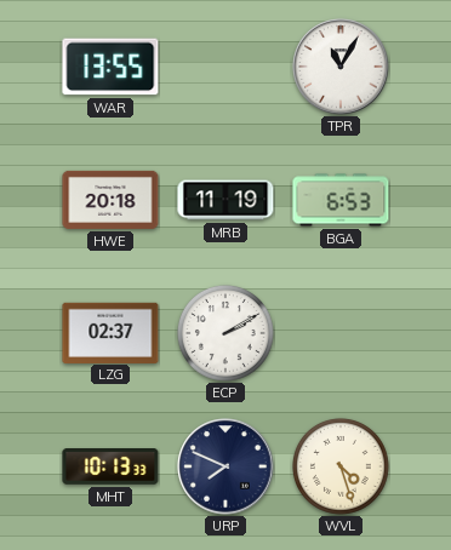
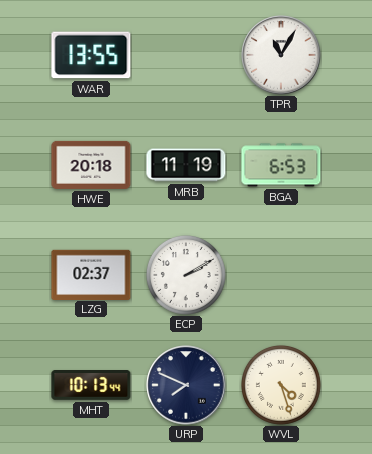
MHT: 10:13:33 -> 10:13:44 (91, 386)
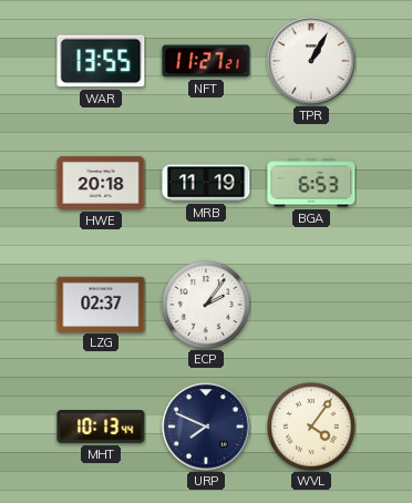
NFT: none -> 11:27 (206, 61)
TPR: 11:05 -> 1:05 (311, 61)
ECP: 2:10 -> 2:06 (206, 305)
WVL: 4:27 -> 4:06 (311, 427)
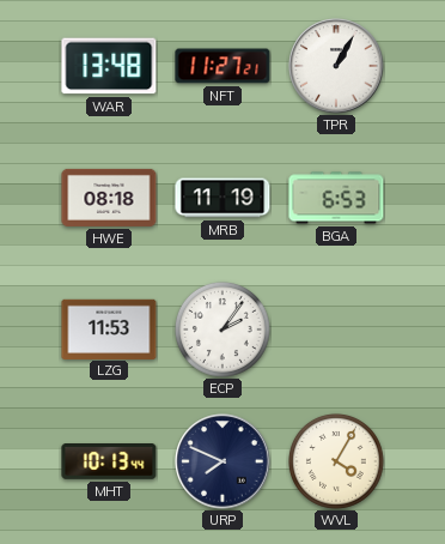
WAR: 13:55 -> 13:48 (109, 66)
HWE: 20:18 -> 08:18 (109, 198)
LZG: 02:37 -> 11:53 (109, 328)
WVL: 4:06 -> 4:05 (336, 461)
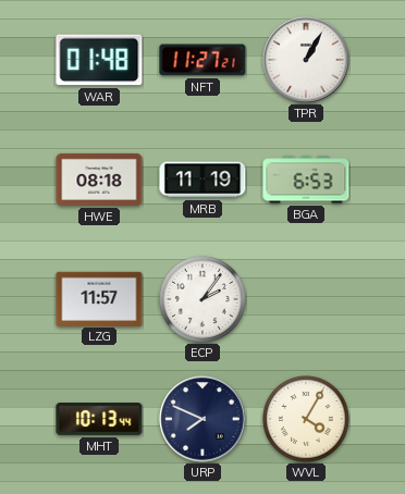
WAR: 13:48 -> 01:48 (99, 60)
LZG: 11:53 -> 11:57 (99, 298)
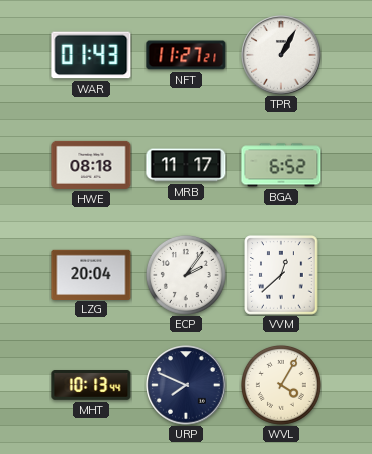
WAR: 01:48 -> 01:43 (91, 55)
MRB: 11:19 -> 11:17 (186, 165)
BGA: 6:53 -> 6:52 (281, 165)
LZG: 11:57 -> 20:04 (91, 274)
VVM: none -> 12:38 (281, 275)
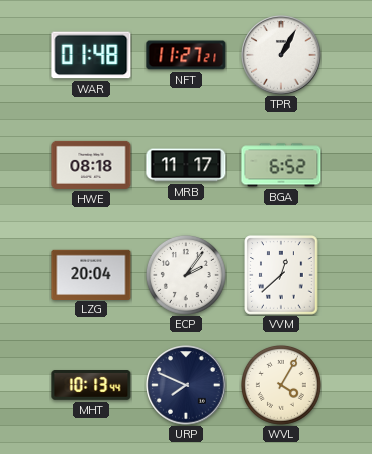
WAR: 01:43 -> 01:48 (91, 55)
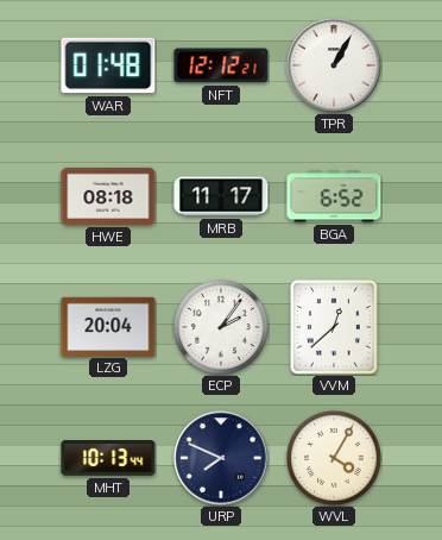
NFT: 11:27 -> 12:12 (221, 65)
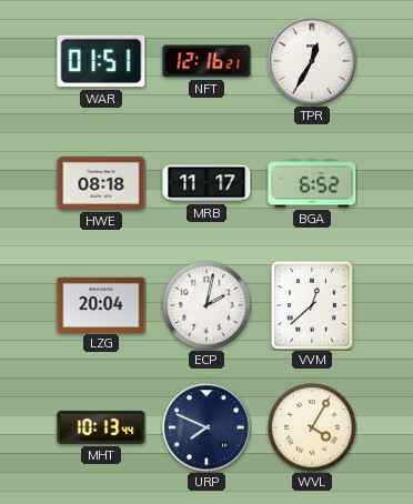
WAR: 01:48 -> 01:51 (101, 61)
NFT: 12:12 -> 12:16 (206, 61)
TPR: 1:05 -> 12:35 (312, 61)
ECP: 2:06 -> 2:02 (206, 305)
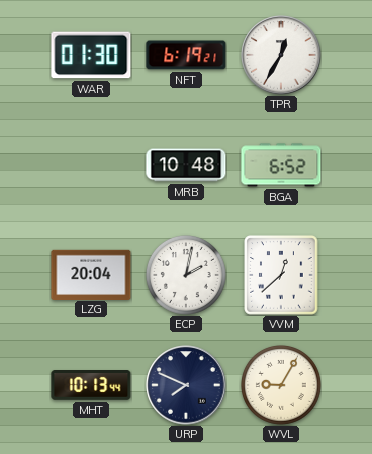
WAR: 01:51 -> 01:30 (91, 55)
NFT: 12:16 -> 6:19 (186, 55)
HWE: 08:18 -> none (101, 183)
MRB: 11:17 -> 10:48 (186, 165)
WVL: 4:05 -> 9:05 (281, 385)
